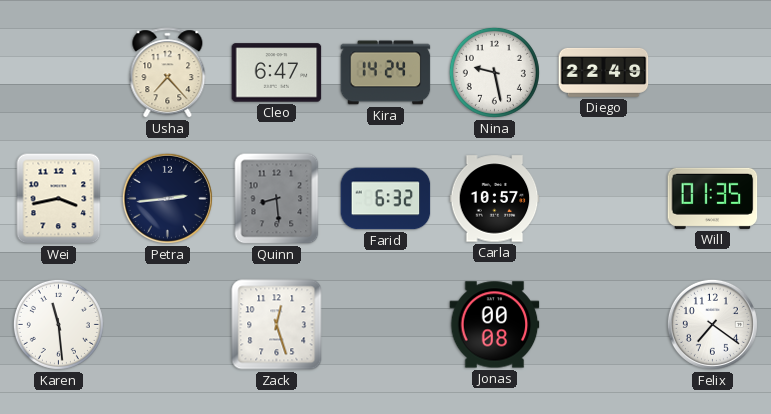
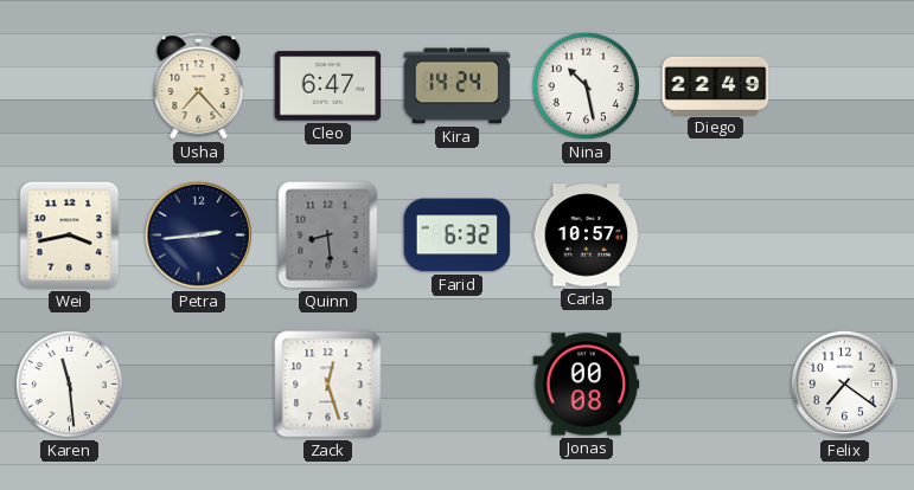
Nina: 9:28 -> 10:28 (586, 85)
Will: 01:35 -> none (713, 198)
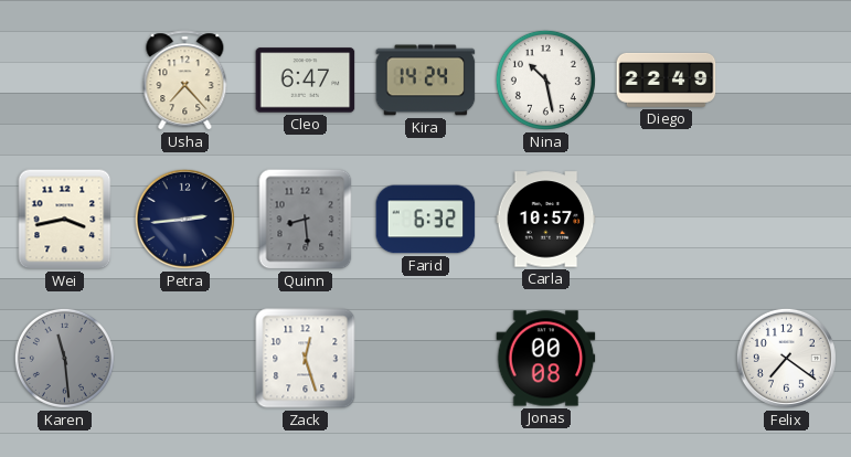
Karen dial: white -> grey (64, 358)
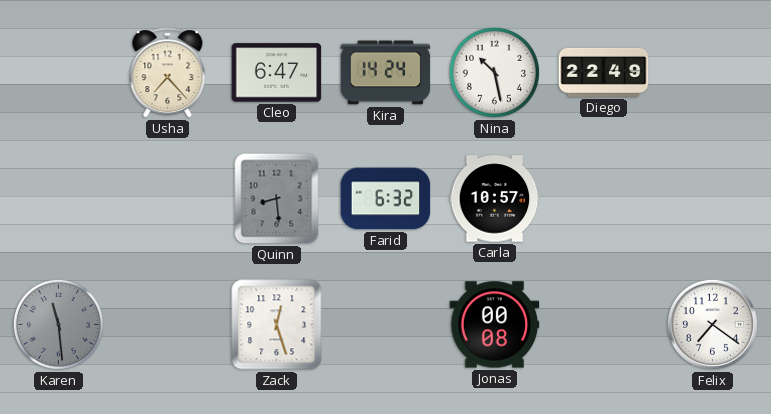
Wei: 3:43 -> none (65, 220)
Petra: 2:44 -> none (184, 219)
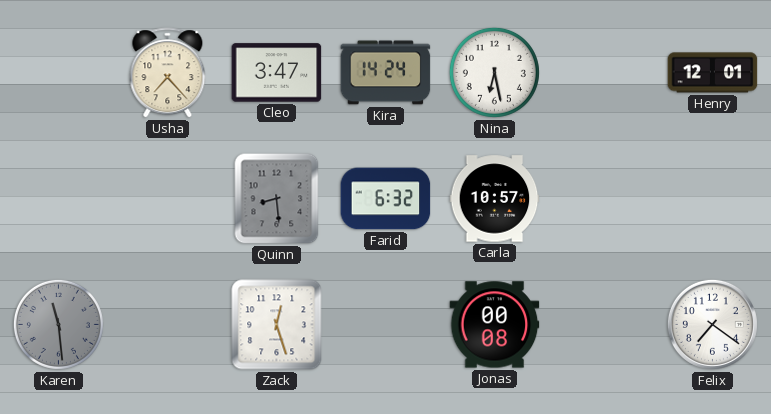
Cleo: 6:47 -> 3:47 (277, 73)
Nina: 10:28 -> 6:28 (494, 72)
Diego: 22:49 -> none (604, 72)
Henry: none -> 12:01 (713, 73)
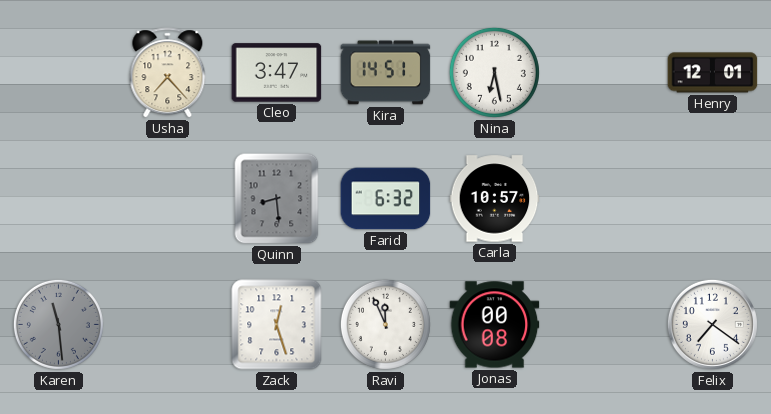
Kira: 14:24 -> 14:51 (386, 73)
Ravi: none -> 11:56 (385, 324)
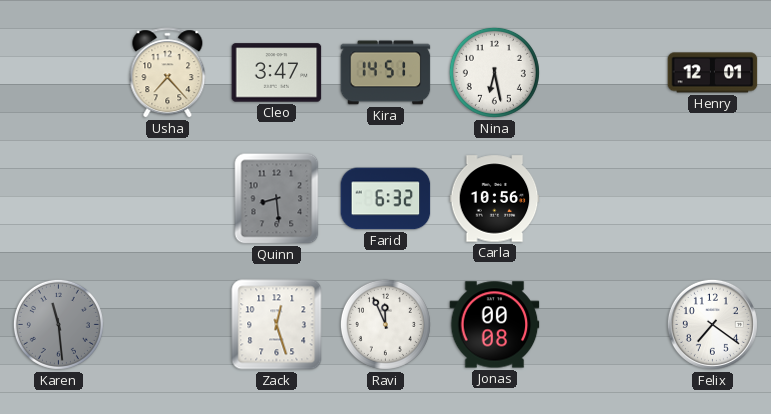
Carla: 10:57 -> 10:56 (495, 199)
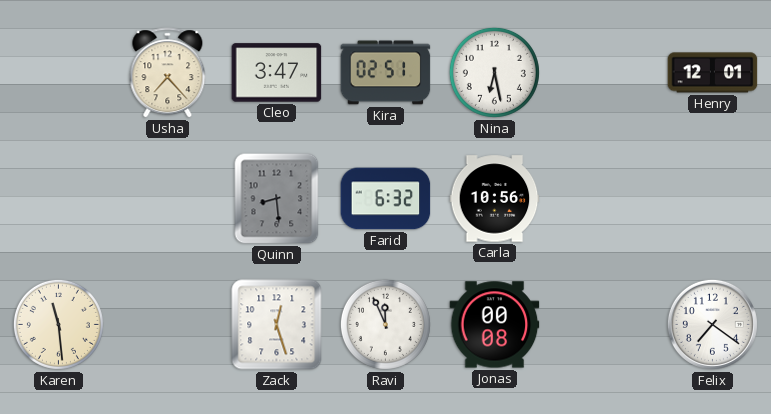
Kira: 14:51 -> 02:51 (386, 73)
Karen dial: grey -> cream (58, 324)
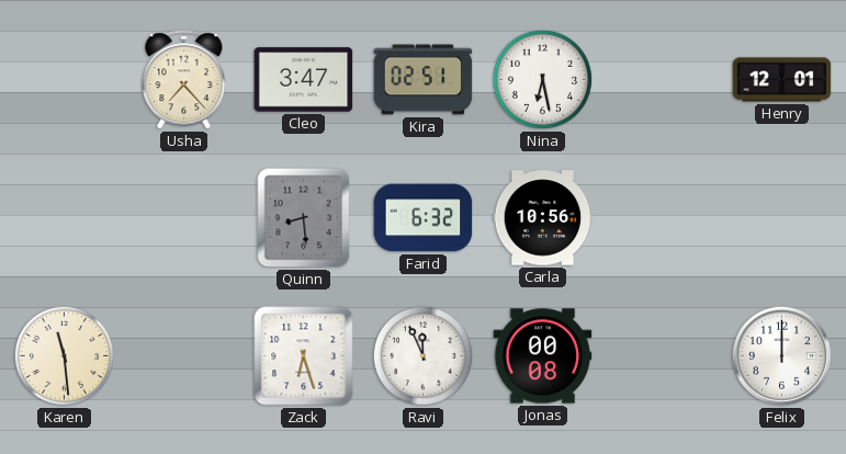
Zack: 12:27 -> 6:27 (304, 356)
Felix: 7:21 -> 12:00 (781, 355)
